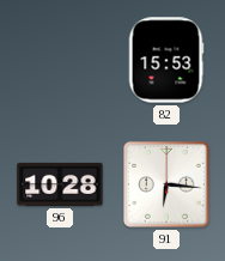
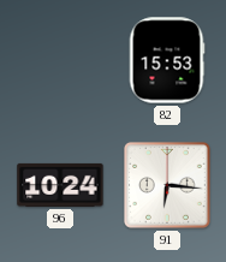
96: 10:28 -> 10:24 (60, 185)
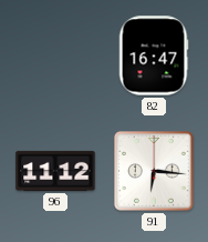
82: 15:53 -> 16:47 (154, 56)
96: 10:24 -> 11:12 (55, 171)
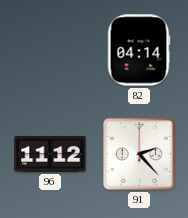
82: 16:47 -> 04:14 (139, 50)
91: 6:16 -> 2:23 (140, 155)
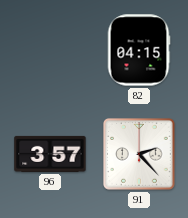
82: 04:14 -> 04:15 (139, 50)
96: 11:12 -> 3:57 (50, 154)
